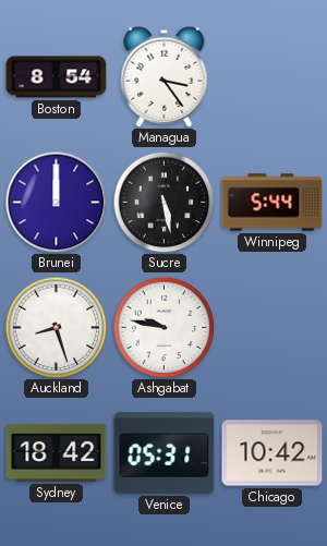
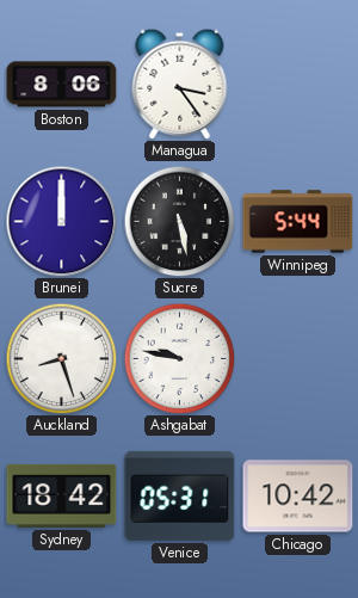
Boston: 8:54 -> 8:06 (62, 85)
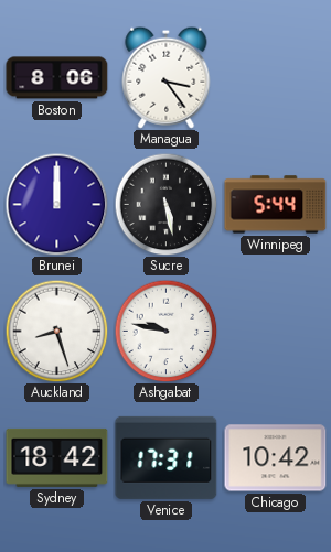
Venice: 05:31 -> 17:31 (167, 457)
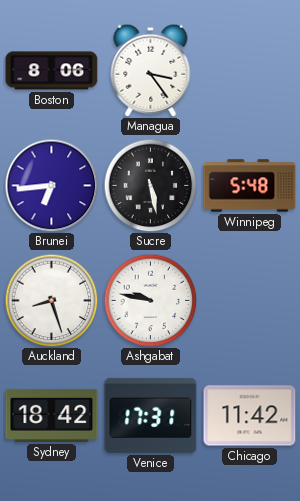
Brunei: 12:00 -> 6:44 (51, 185)
Winnipeg: 5:44 -> 5:48 (250, 186)
Chicago: 10:42 -> 11:42 (250, 416)
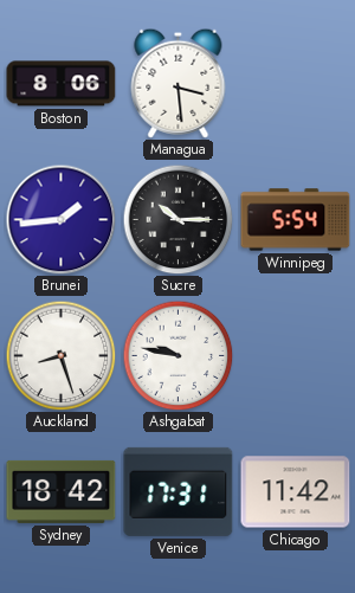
Managua: 3:24 -> 3:29 (179, 83)
Brunei: 6:44 -> 1:44 (60, 219)
Sucre: 5:28 -> 10:15 (177, 219)
Winnipeg: 5:48 -> 5:54 (296, 220)
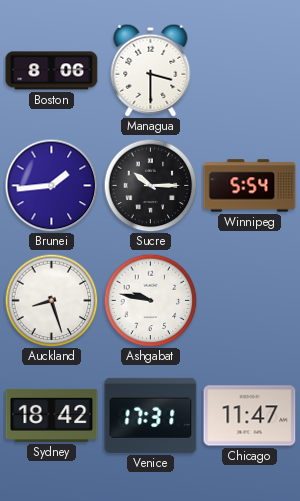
Managua: 3:29 -> 3:30 (151, 70)
Chicago: 11:42 -> 11:47 (250, 416)
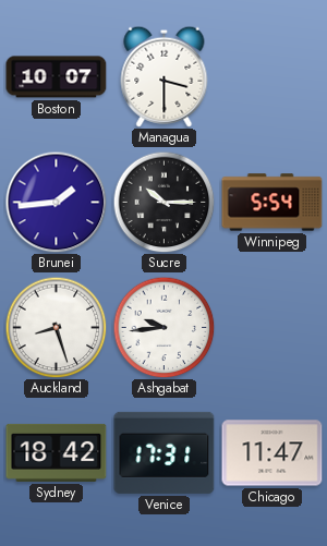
Boston: 8:06 -> 10:07 (57, 77)
Ashgabat: 9:47 -> 9:44 (163, 327)
